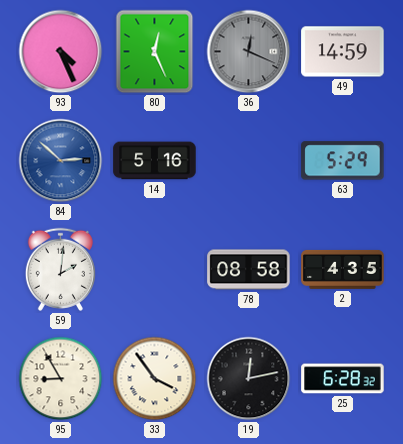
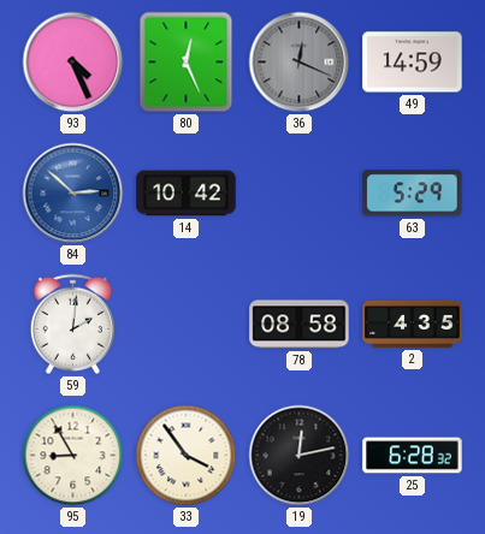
14: 5:16 -> 10:42 (187, 194)
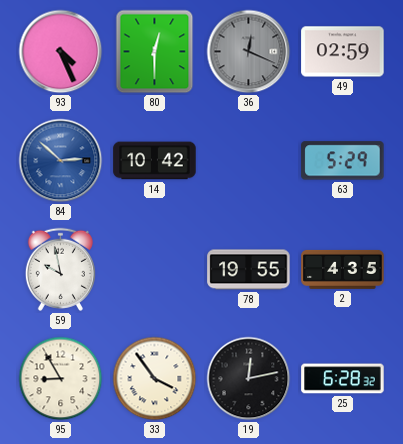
80: 12:26 -> 12:30 (155, 52)
49: 14:59 -> 02:59 (343, 52)
59: 2:01 -> 9:58 (60, 269)
78: 08:58 -> 19:55 (249, 270)
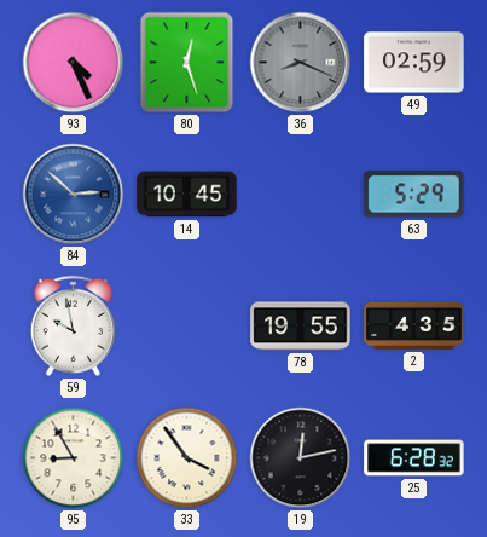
80: 12:30 -> 12:27 (187, 63)
36: 12:19 -> 8:19 (301, 63)
14: 10:42 -> 10:45 (187, 195)
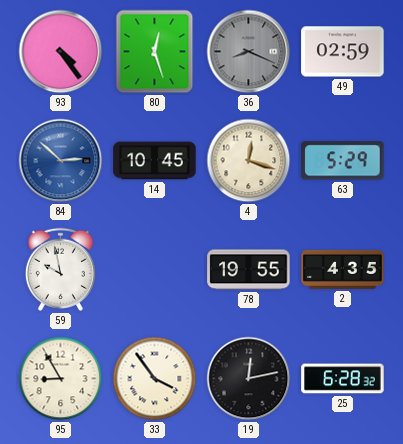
93: 4:26 -> 4:24 (61, 52)
4: none -> 12:18 (249, 161)
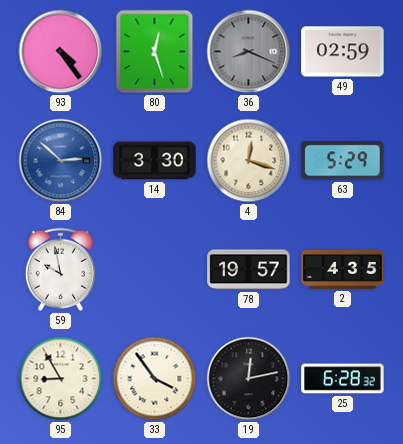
14: 10:45 -> 3:30 (155, 161)
78: 19:55 -> 19:57 (249, 270)
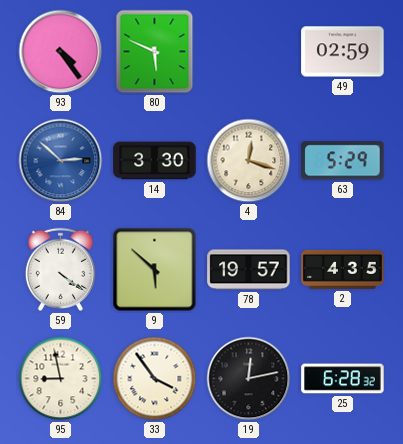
80: 12:27 -> 5:49 (155, 52)
36: 8:19 -> none (249, 52)
59: 9:58 -> 4:21 (60, 269)
9: none -> 5:52 (155, 270)
95: 8:55 -> 8:58 (61, 379)
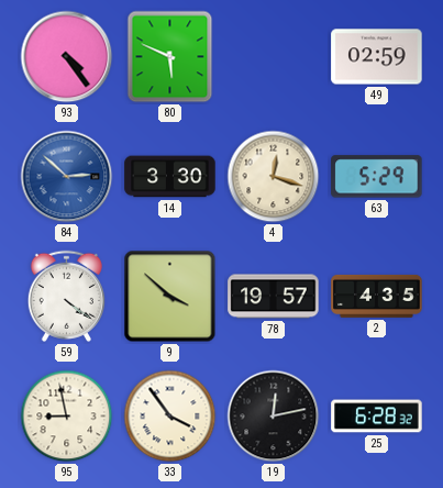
9: 5:52 -> 3:52 (170, 297)
